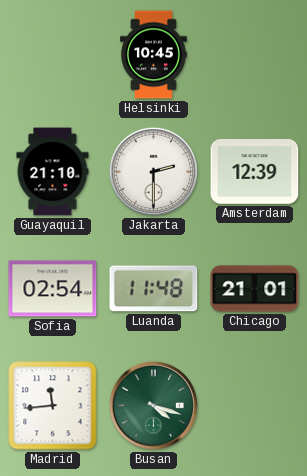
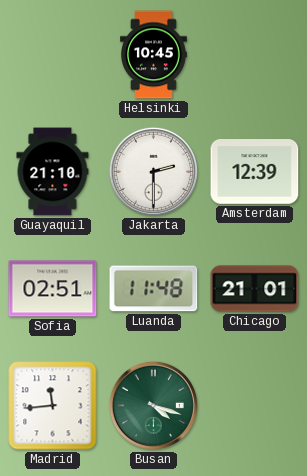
Sofia: 02:54 -> 02:51 (53, 289)
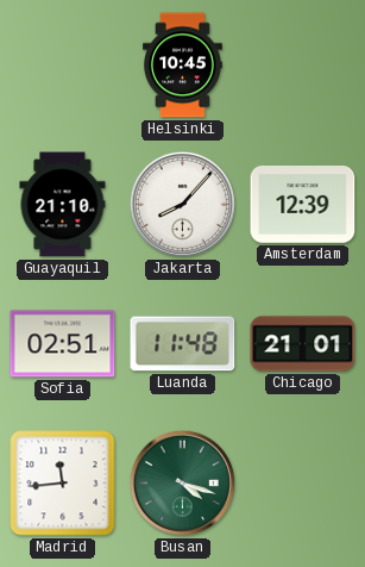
Jakarta: 2:30 -> 8:07 (182, 204)
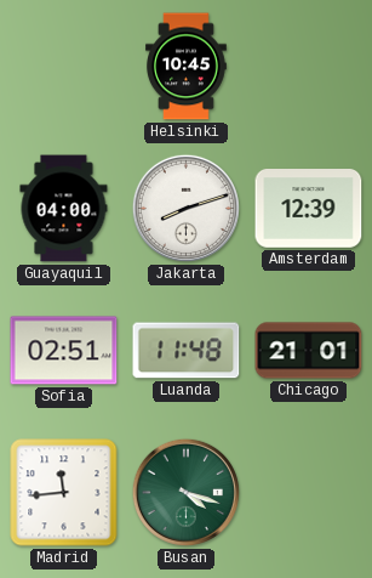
Guayaquil: 21:10 -> 04:00 (64, 209)
Jakarta: 8:07 -> 8:12 (185, 208)
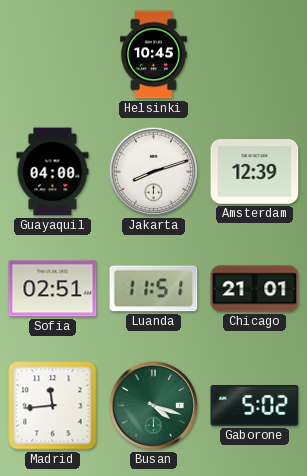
Luanda: 11:48 -> 11:51 (154, 289)
Gaborone: none -> 5:02 (255, 406)
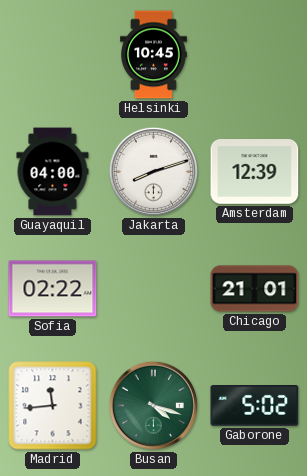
Sofia: 02:51 -> 02:22 (53, 289)
Luanda: 11:51 -> none (154, 289)
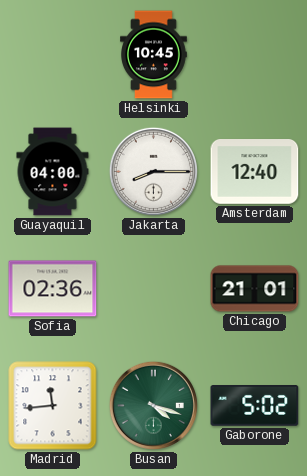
Jakarta: 8:12 -> 8:15 (153, 171)
Amsterdam: 12:39 -> 12:40 (255, 172)
Sofia: 02:22 -> 02:36 (53, 289)
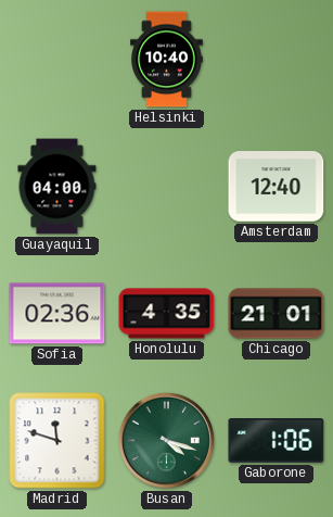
Helsinki: 10:45 -> 10:40 (167, 60)
Jakarta: 8:15 -> none (153, 171)
Honolulu: none -> 4:35 (167, 314)
Madrid: 11:44 -> 11:48 (57, 441)
Gaborone: 5:02 -> 1:06 (277, 441)
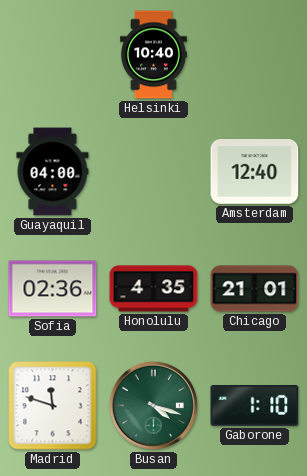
Gaborone: 1:06 -> 1:10 (255, 406)
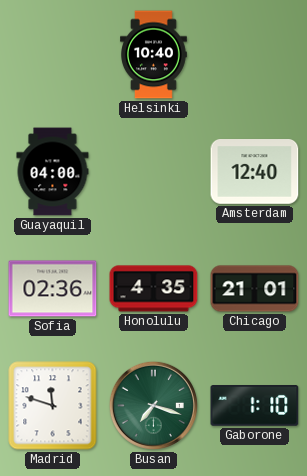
Busan: 4:18 -> 7:18 (153, 405)
